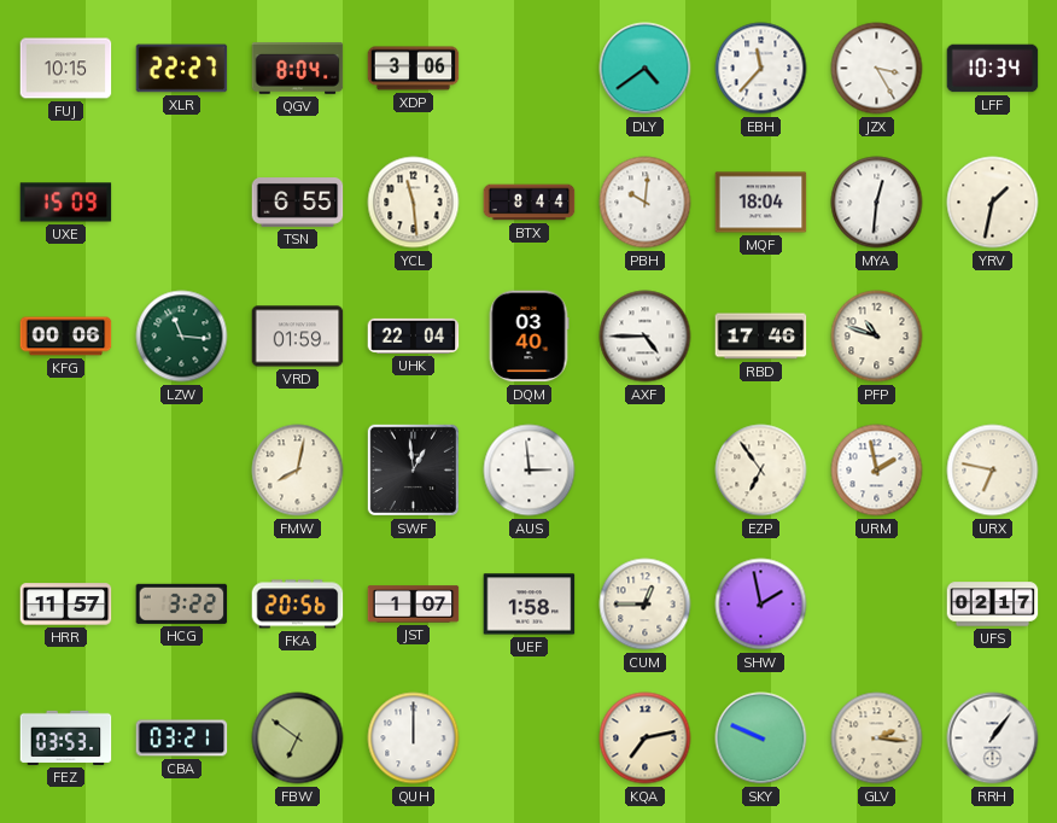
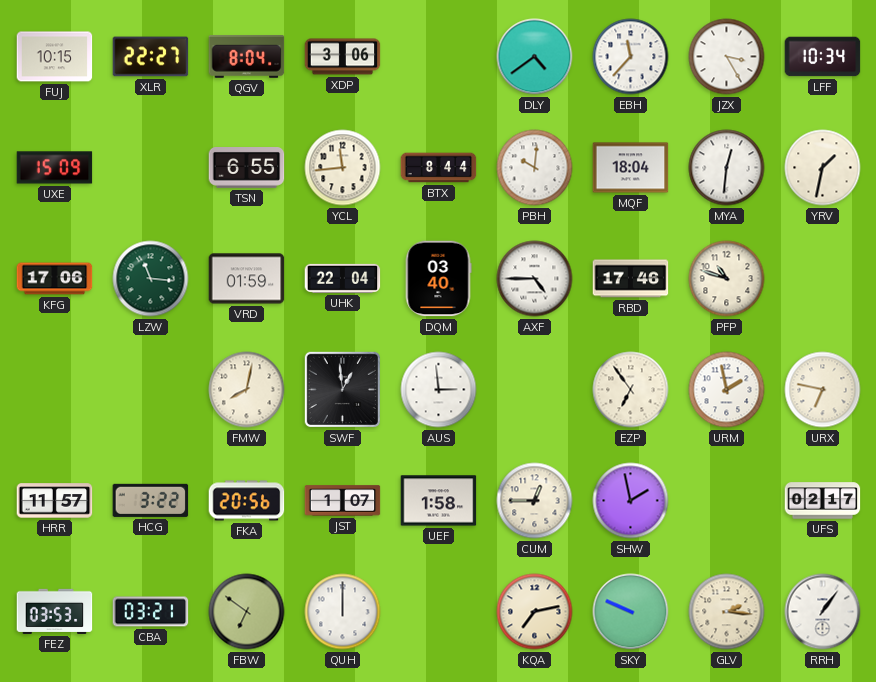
YCL: 11:29 -> 11:44 (343, 168)
KFG: 00:06 -> 17:06 (55, 279)
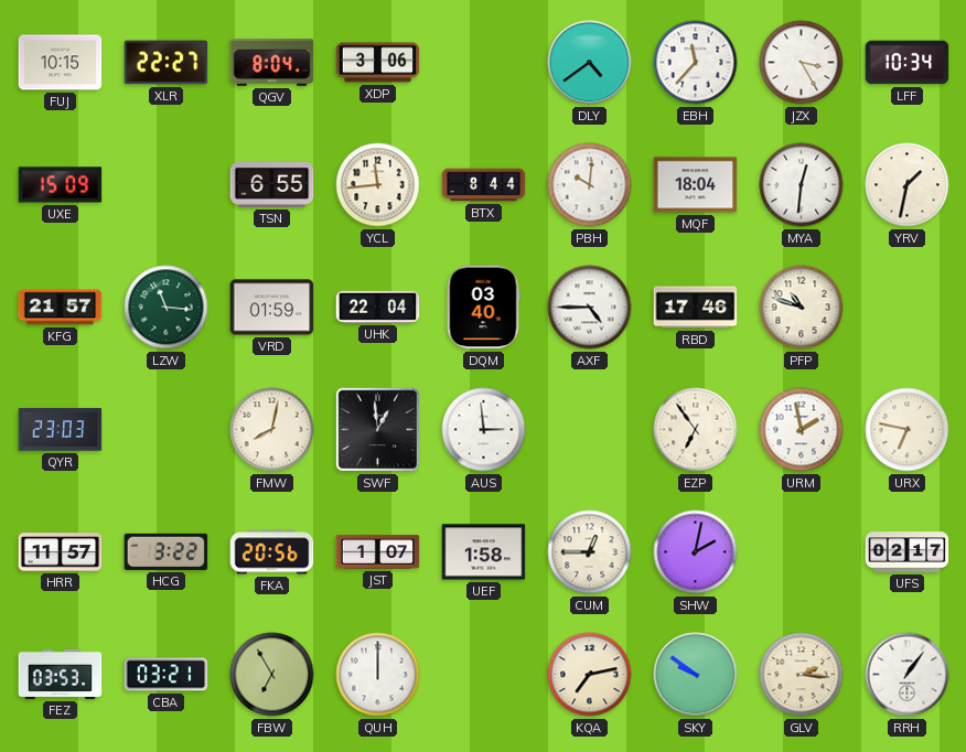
KFG: 17:06 -> 21:57 (61, 308)
QYR: none -> 23:03 (61, 430)
SHW: 1:58 -> 2:02 (696, 552)
FBW: 6:51 -> 6:55 (272, 675)
SKY: 9:49 -> 9:51 (696, 675)
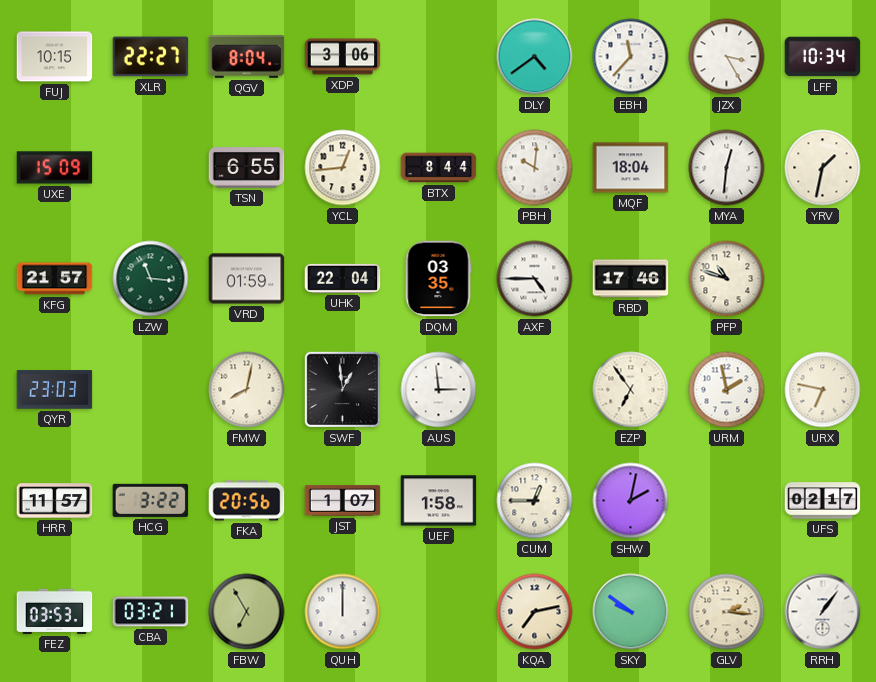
YCL: 11:44 -> 12:44 (343, 168)
DQM: 03:40 -> 03:35 (438, 279)
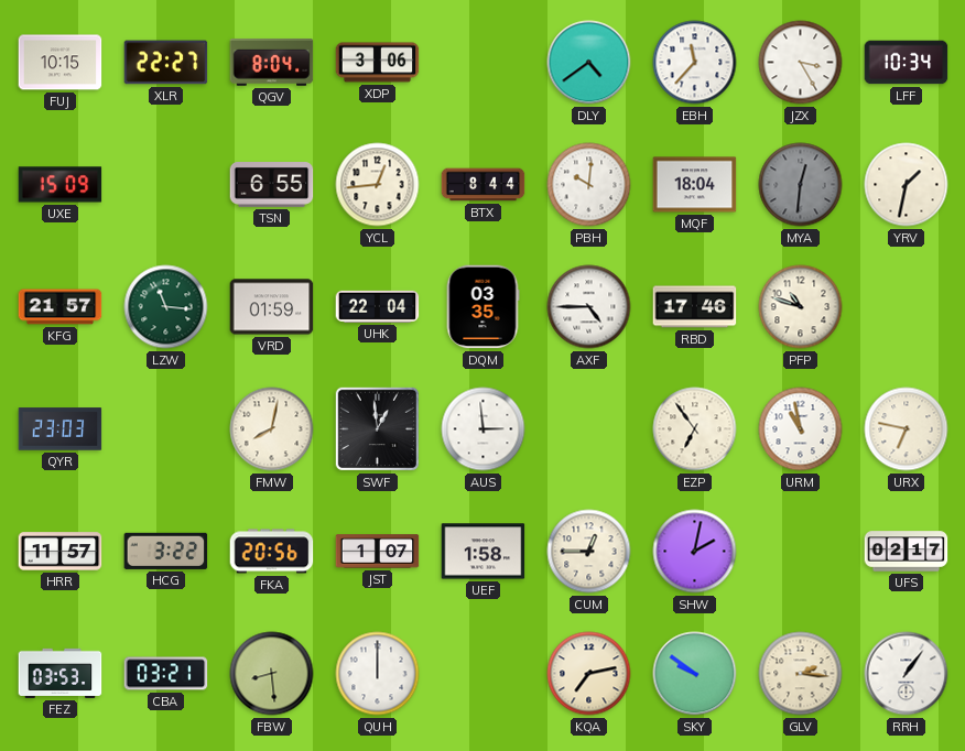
MYA dial: white -> grey (801, 185)
URM: 1:58 -> 10:58 (801, 429)
FBW: 6:55 -> 8:29 (272, 674)
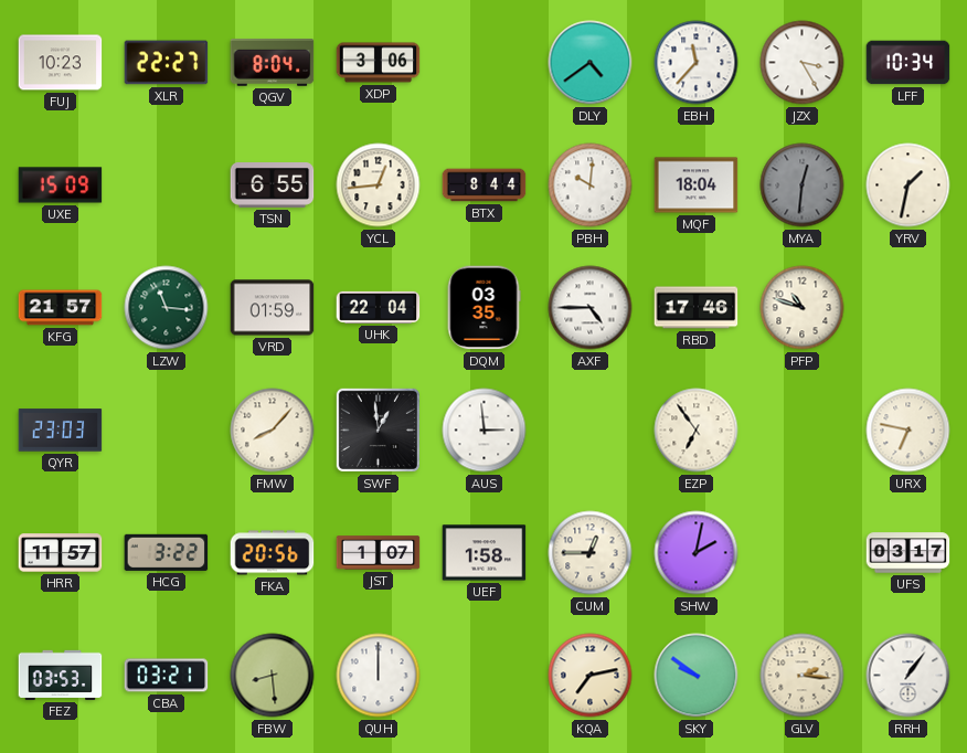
FUJ: 10:15 -> 10:23 (61, 63)
FMW: 8:02 -> 8:07 (273, 431)
URM: 10:58 -> none (801, 429)
UFS: 02:17 -> 03:17 (908, 553)
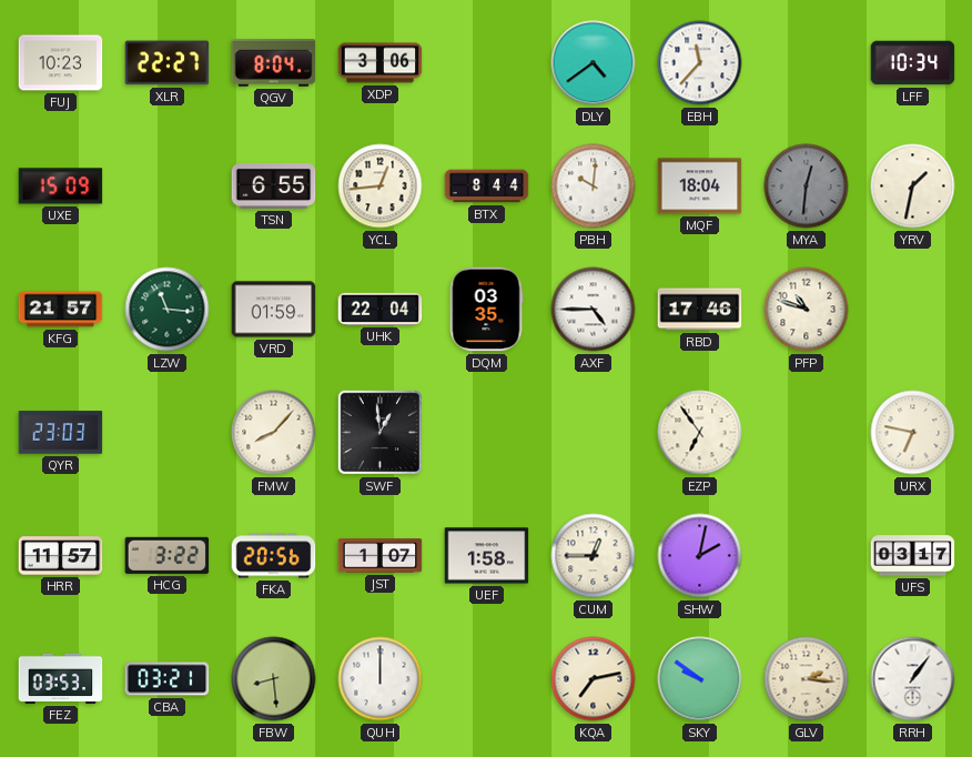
JZX: 3:25 -> none (803, 63)
AUS: 2:59 -> none (485, 431)
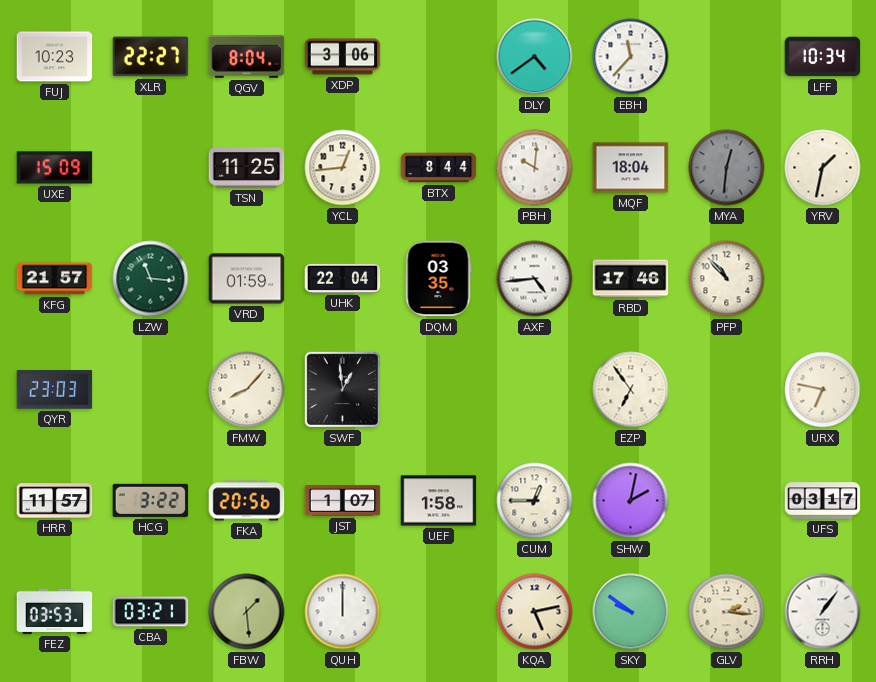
TSN: 6:55 -> 11:25 (247, 168)
AXF: 4:45 -> 4:44 (535, 279)
PFP: 10:48 -> 10:53 (727, 279)
FBW: 8:29 -> 1:29 (247, 612)
KQA: 7:13 -> 5:13 (535, 612)
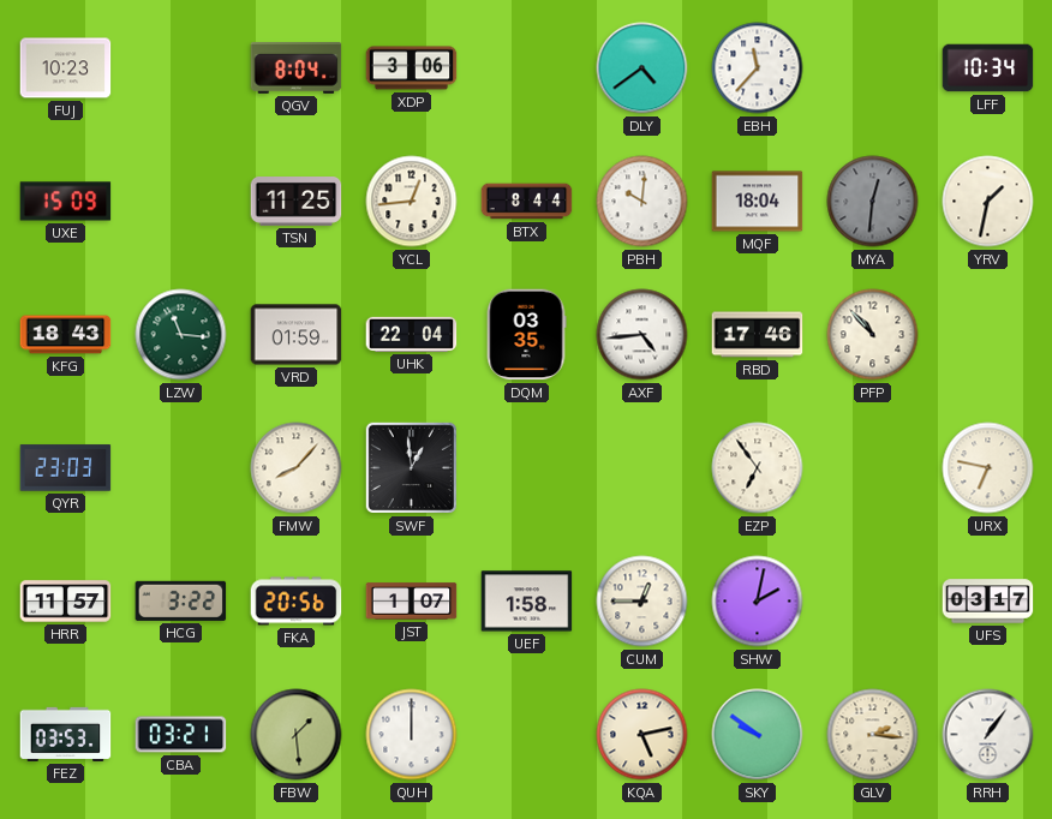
XLR: 22:27 -> none (151, 57)
KFG: 21:57 -> 18:43 (66, 335)
